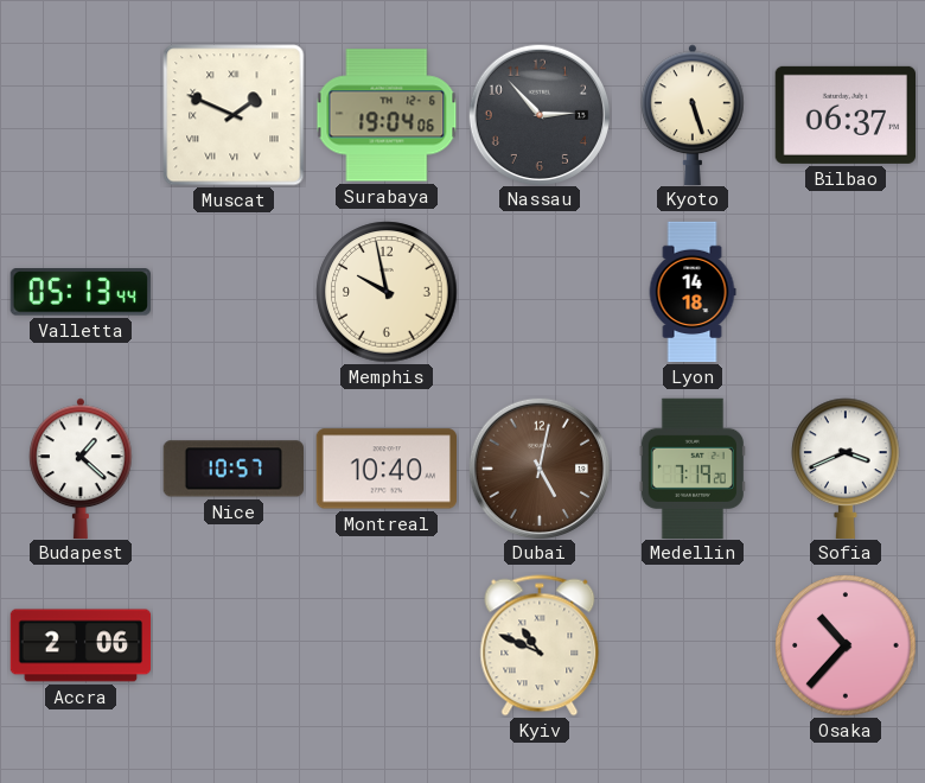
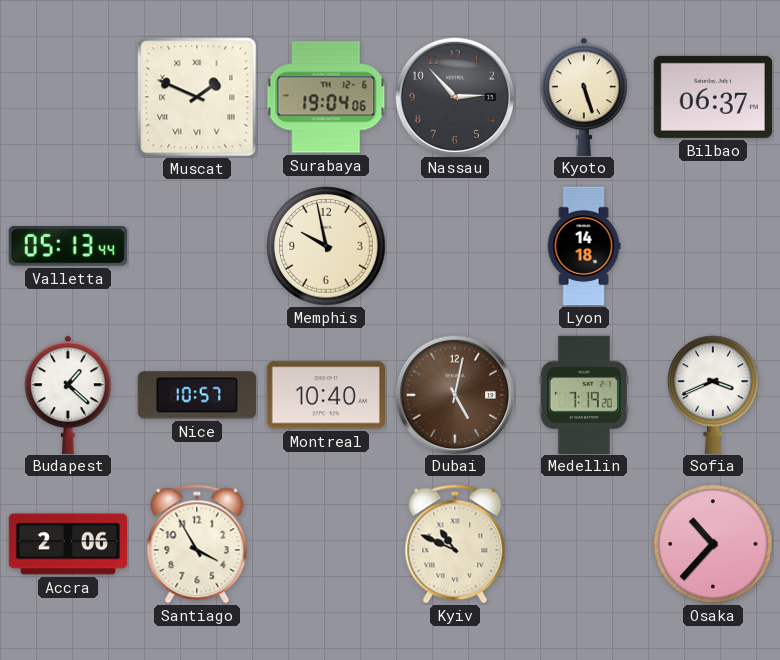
Santiago: none -> 3:55 (197, 544)
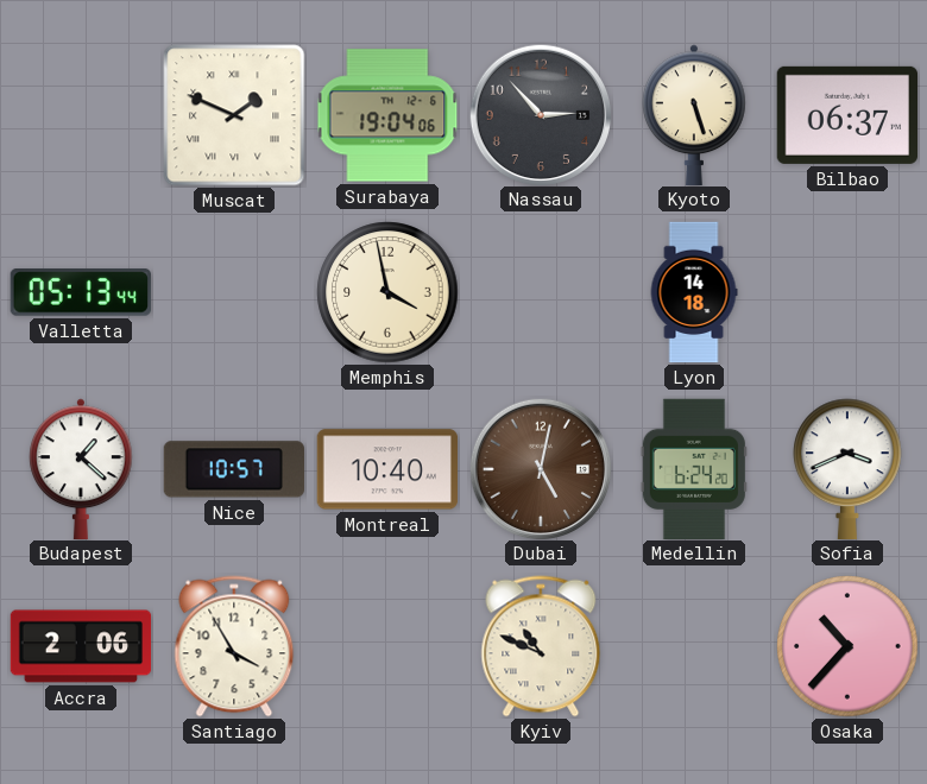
Memphis: 9:58 -> 3:58 (387, 292)
Medellin: 7:19 -> 6:24 (694, 468)
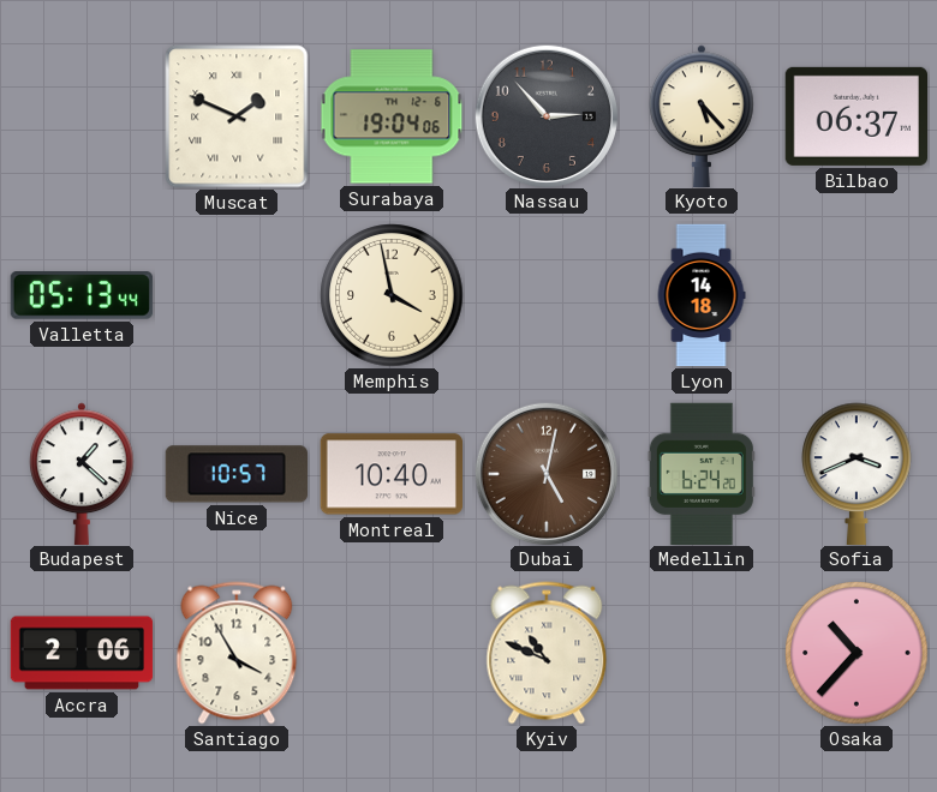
Kyoto: 5:27 -> 5:23 (703, 115)
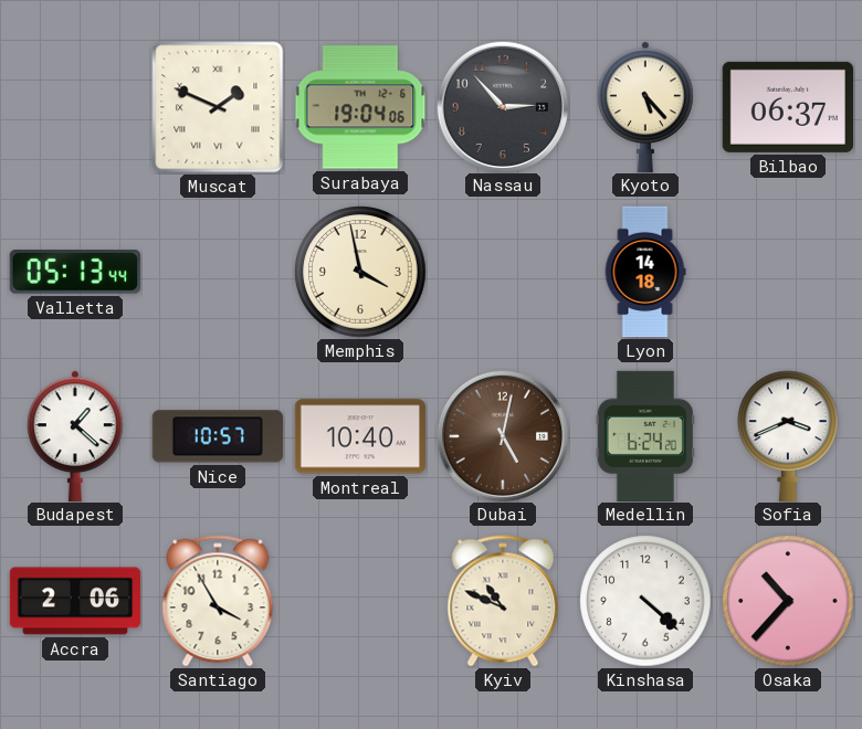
Kinshasa: none -> 4:22 (645, 601)
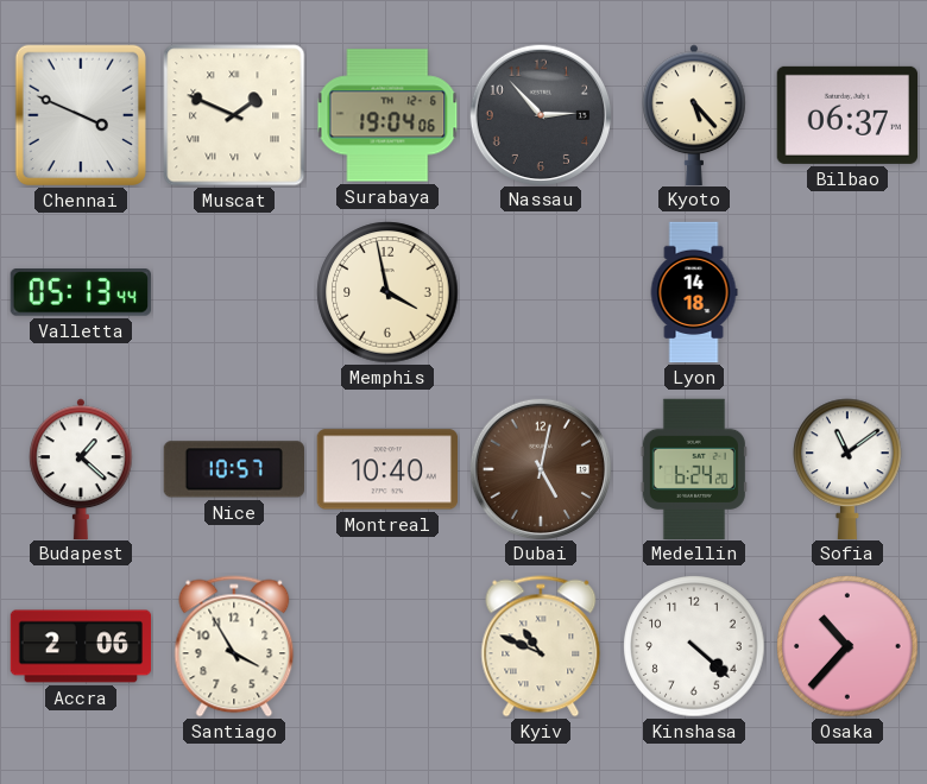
Chennai: none -> 3:49 (80, 115)
Sofia: 3:41 -> 11:09 (847, 468)
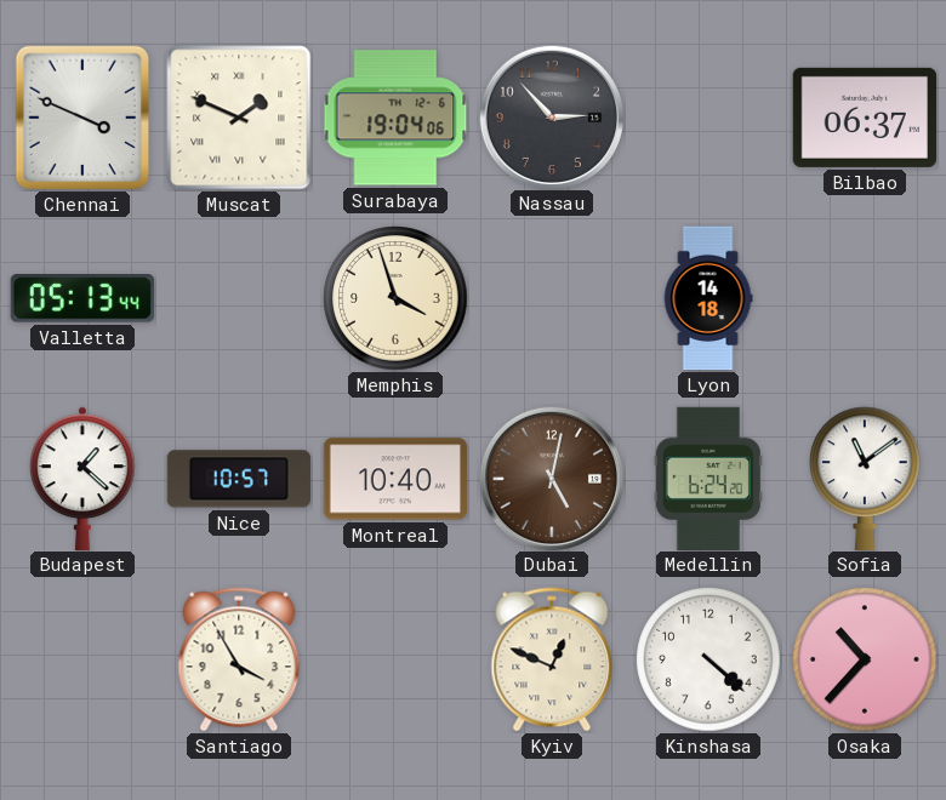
Kyoto: 5:23 -> none (695, 114)
Memphis: 3:58 -> 3:57 (395, 298)
Accra: 2:06 -> none (81, 646)
Kyiv: 10:49 -> 12:49 (552, 659)
